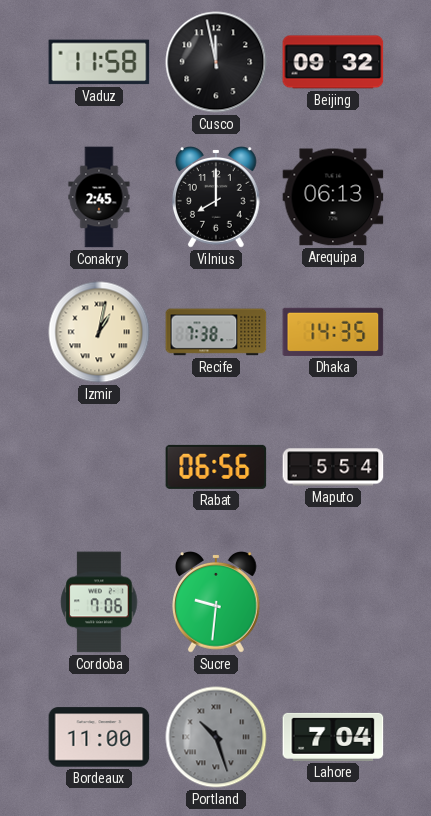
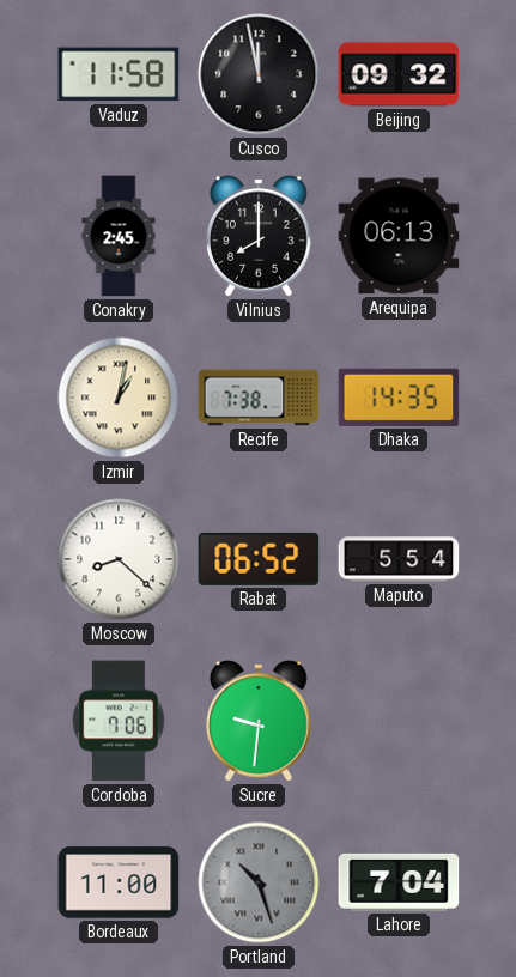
Moscow: none -> 8:22 (119, 559)
Rabat: 06:56 -> 06:52 (259, 559)
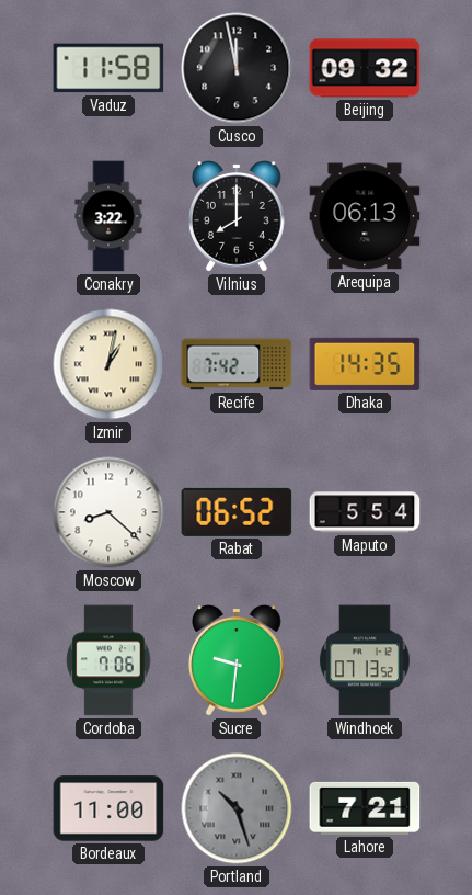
Conakry: 2:45 -> 3:22 (108, 216)
Recife: 7:38 -> 7:42 (237, 364)
Windhoek: none -> 07:13 (365, 660)
Lahore: 7:04 -> 7:21 (365, 808)
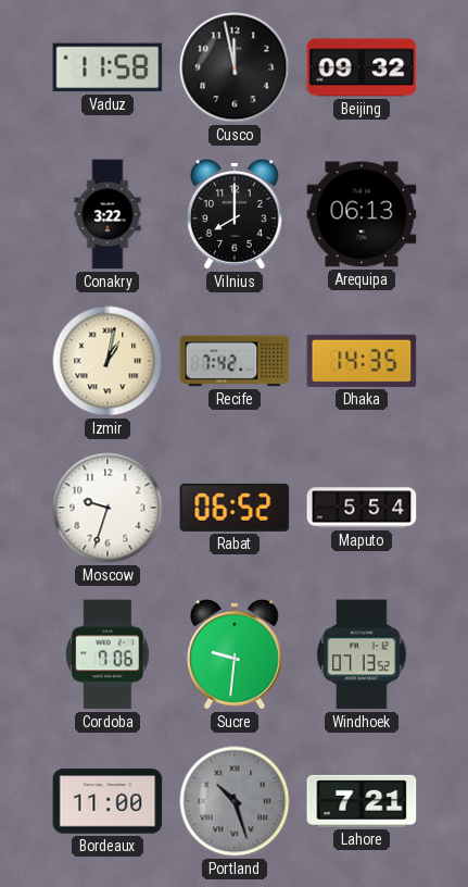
Moscow: 8:22 -> 9:33 (107, 508)
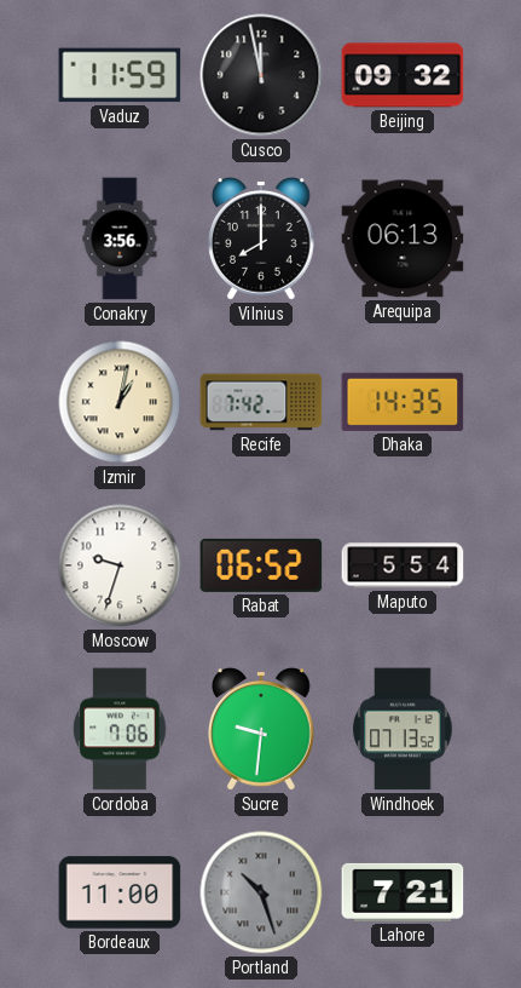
Vaduz: 11:58 -> 11:59 (120, 75)
Conakry: 3:22 -> 3:56 (120, 239)
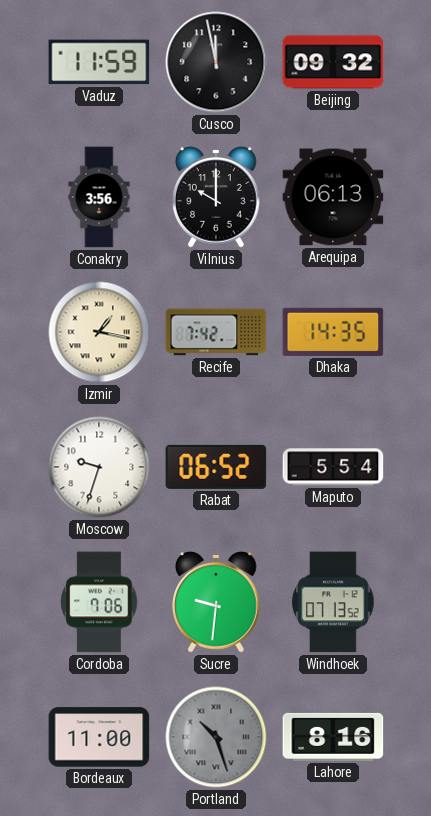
Vilnius: 8:00 -> 10:00 (217, 197)
Izmir: 1:02 -> 1:17 (99, 332)
Lahore: 7:21 -> 8:16 (333, 737)
